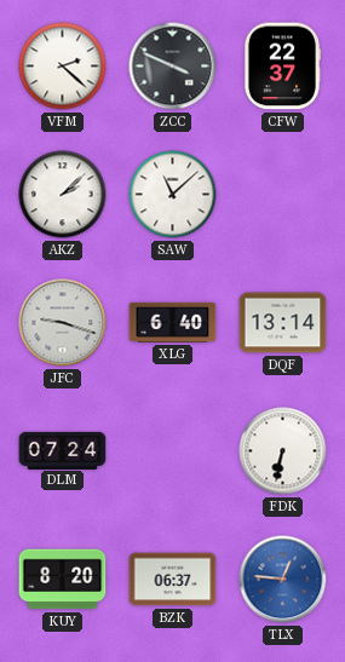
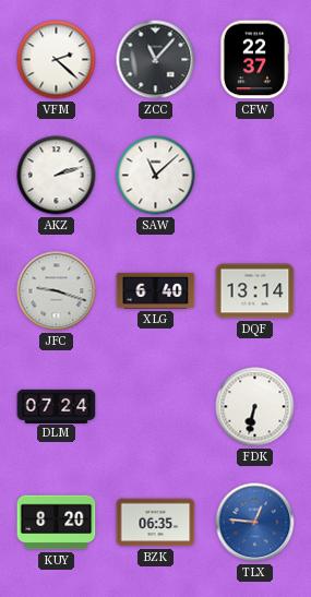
ZCC: 3:49 -> 11:07 (156, 60)
AKZ: 2:08 -> 2:12 (57, 176)
BZK: 06:37 -> 06:35 (156, 523)
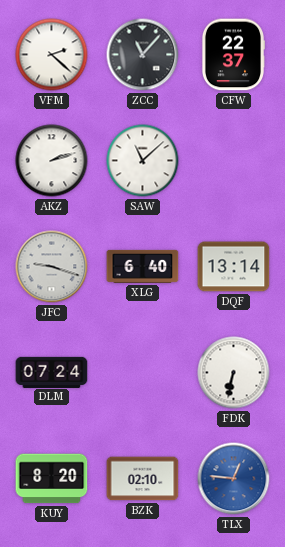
BZK: 06:35 -> 02:10 (143, 479)
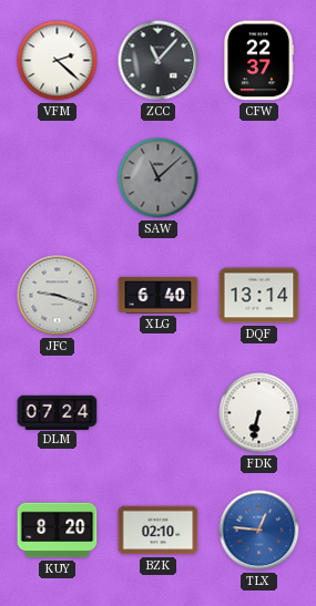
AKZ: 2:12 -> none (52, 161)
SAW dial: white -> grey (159, 178)
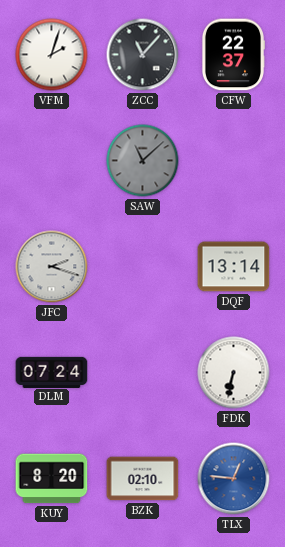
VFM: 2:22 -> 2:03 (52, 55)
JFC: 9:18 -> 2:18 (52, 267)
XLG: 6:40 -> none (159, 295)
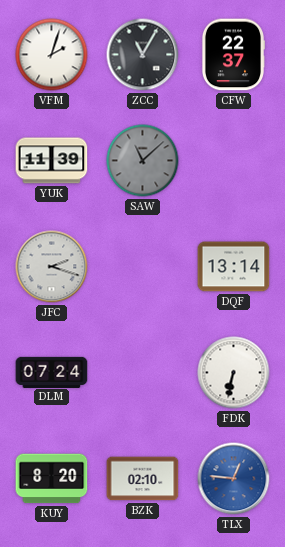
ZCC: 11:07 -> 11:05 (143, 55)
YUK: none -> 11:39 (52, 161)
